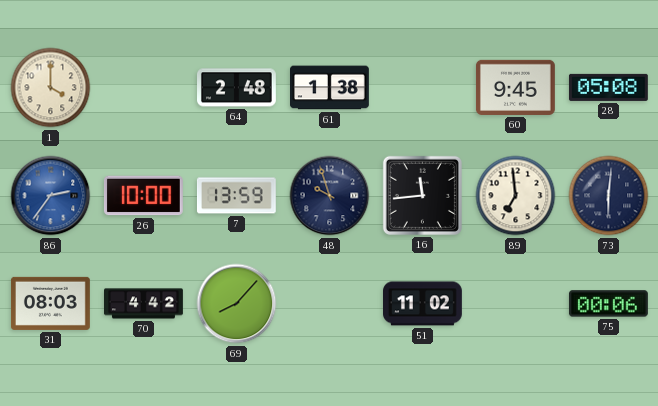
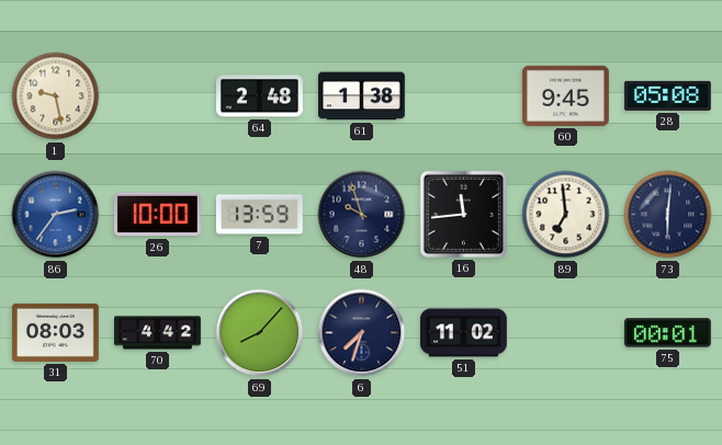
1: 4:00 -> 9:28 (56, 96)
6: none -> 7:33 (362, 333)
75: 00:06 -> 00:01 (667, 333)
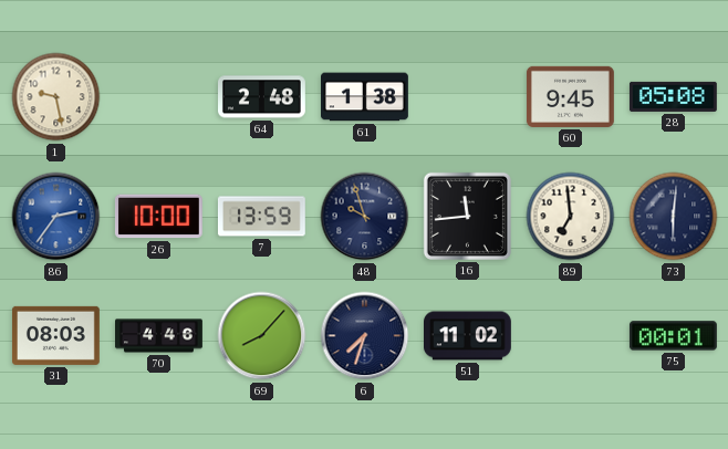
70: 4:42 -> 4:46 (159, 336)
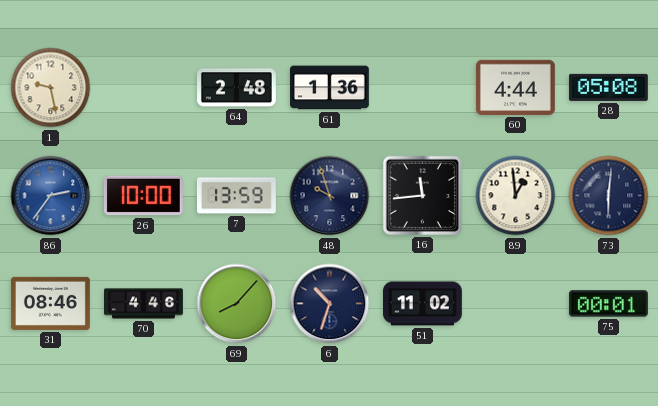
61: 1:38 -> 1:36 (330, 88)
60: 9:45 -> 4:44 (515, 87)
89: 6:59 -> 12:59 (516, 196)
31: 08:03 -> 08:46 (50, 303)
6: 7:33 -> 10:33 (330, 304)
